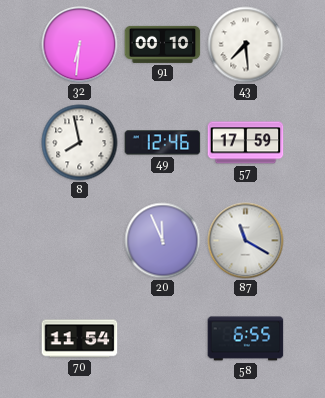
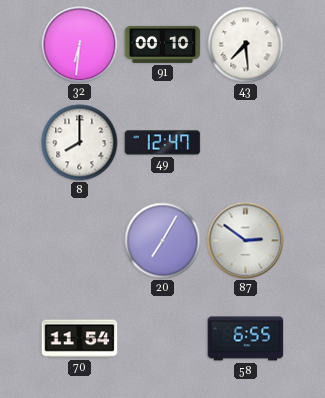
8: 7:58 -> 8:00 (80, 143)
49: 12:46 -> 12:47 (163, 143)
57: 17:59 -> none (246, 143)
20: 11:56 -> 7:05 (163, 241)
87: 11:20 -> 2:51 (246, 241)
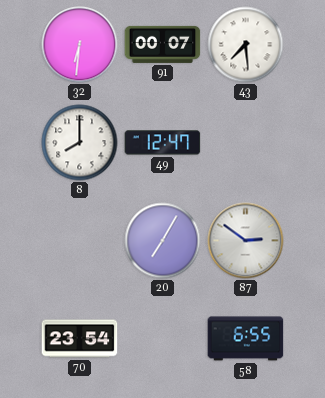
91: 00:10 -> 00:07 (163, 44)
70: 11:54 -> 23:54 (80, 339)
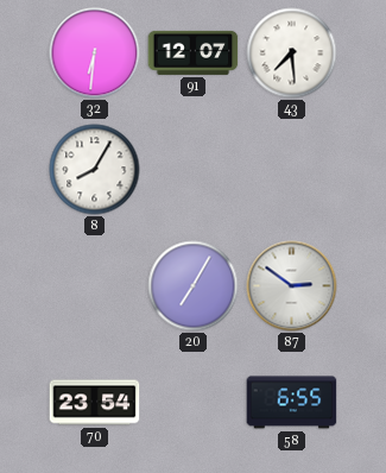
91: 00:07 -> 12:07 (194, 52)
8: 8:00 -> 8:05 (95, 170)
49: 12:47 -> none (163, 143)
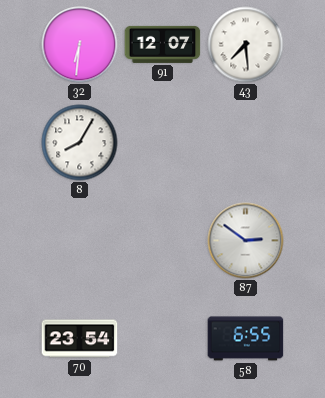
20: 7:05 -> none (194, 286)
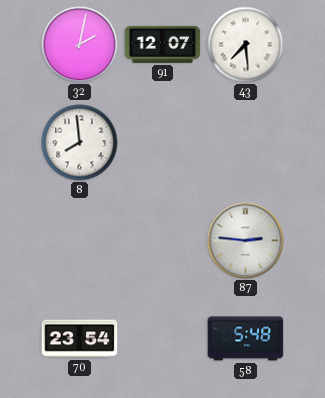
32: 6:31 -> 2:02 (80, 45)
8: 8:05 -> 7:59 (80, 143)
87: 2:51 -> 2:46 (246, 241)
58: 6:55 -> 5:48 (246, 339)
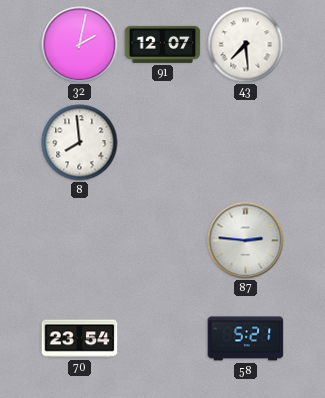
58: 5:48 -> 5:21 (246, 339)
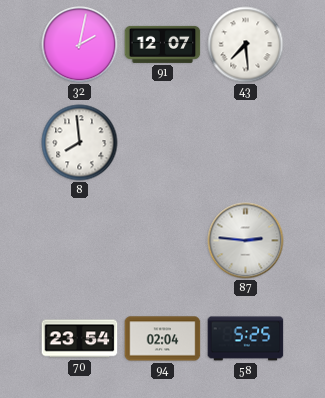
94: none -> 02:04 (163, 339)
58: 5:21 -> 5:25 (246, 339)
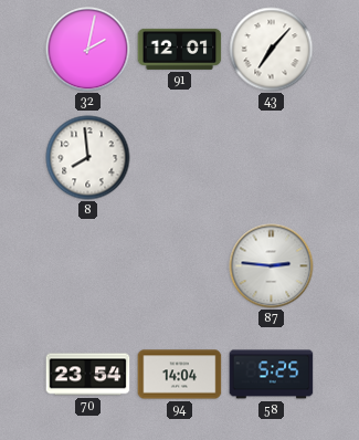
91: 12:07 -> 12:01 (180, 49)
43: 7:29 -> 7:07 (272, 50)
94: 02:04 -> 14:04 (180, 375)
